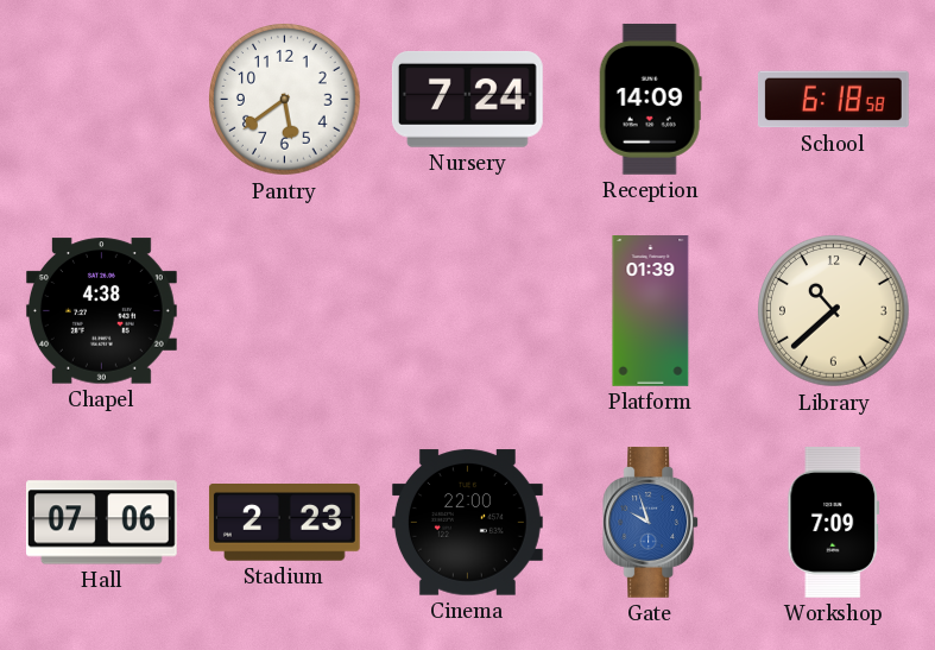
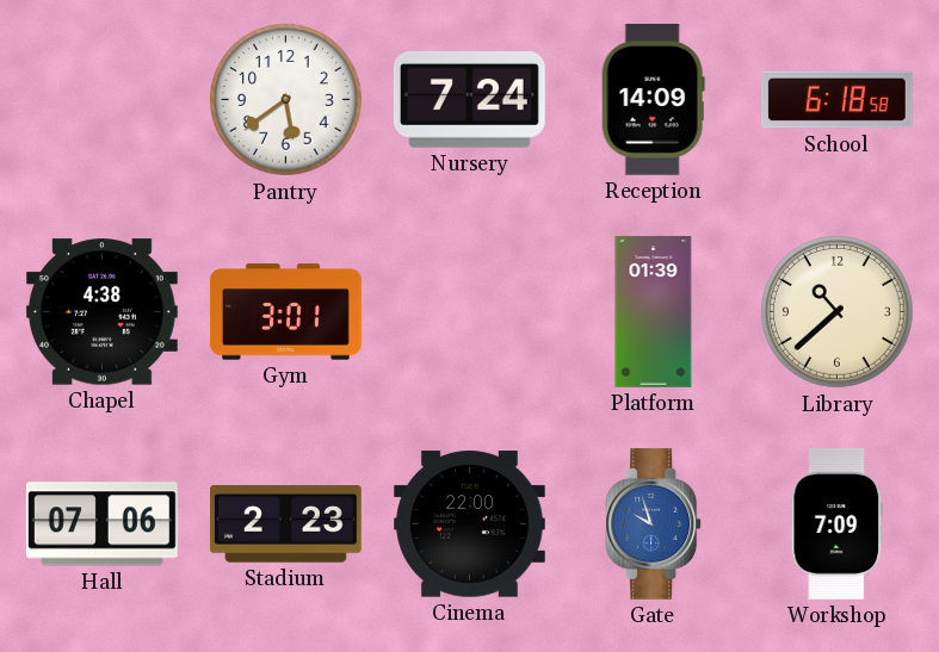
Gym: none -> 3:01 (285, 312)
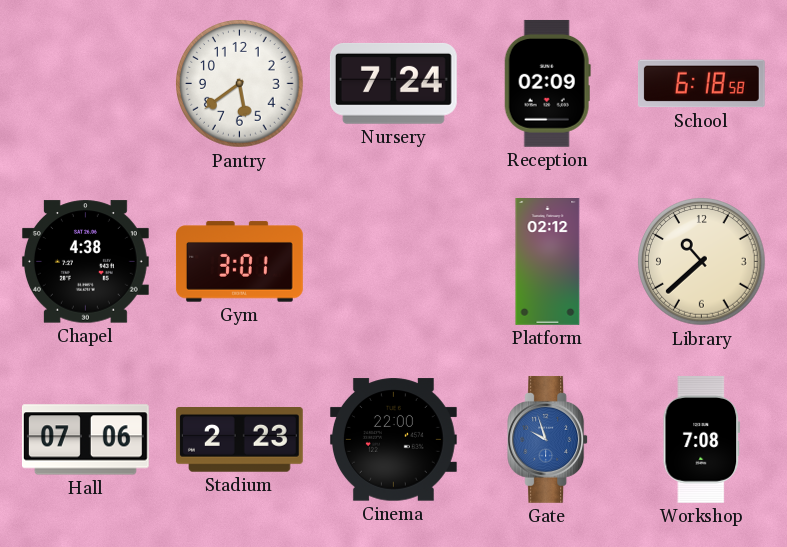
Reception: 14:09 -> 02:09 (547, 83)
Platform: 01:39 -> 02:12 (548, 262)
Workshop: 7:09 -> 7:08 (702, 439)
